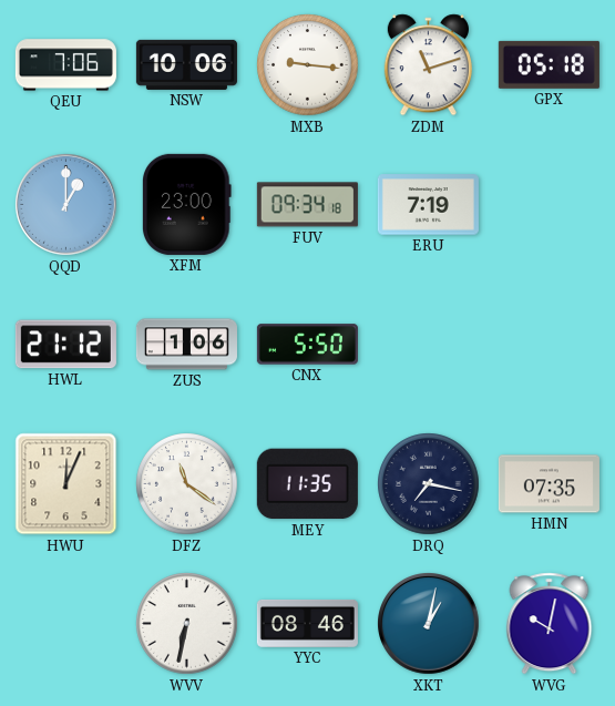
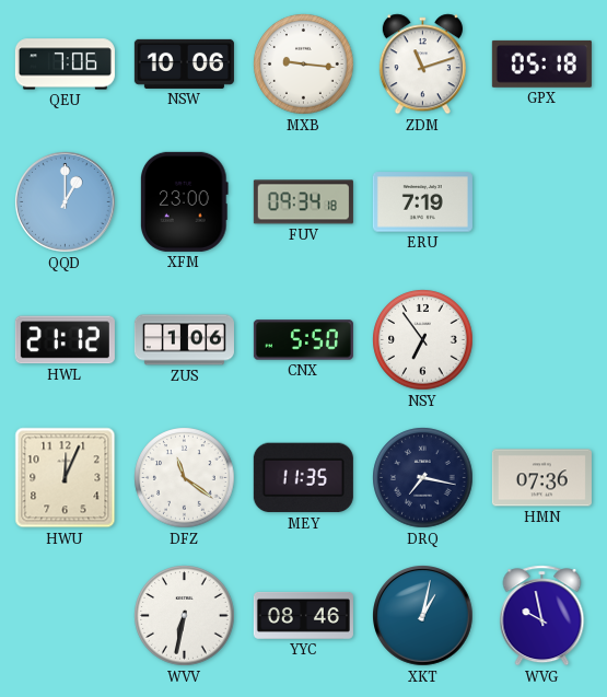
NSY: none -> 6:54 (423, 340)
HMN: 07:35 -> 07:36 (541, 478)
WVG: 10:02 -> 9:58 (542, 616)
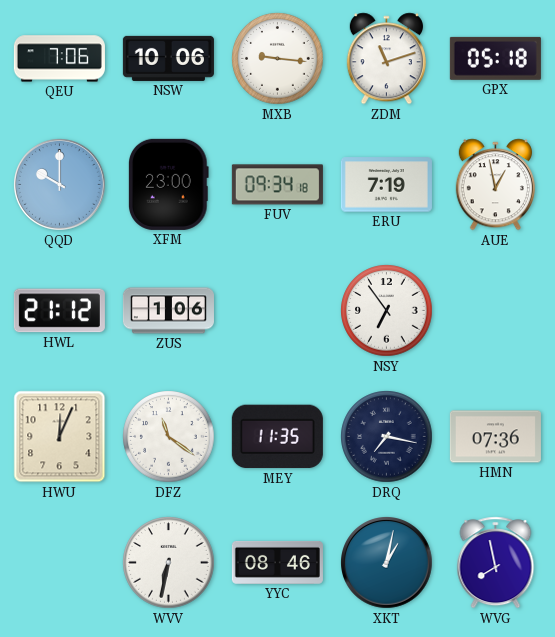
QQD: 1:00 -> 10:00 (60, 185)
AUE: none -> 12:58 (495, 185)
CNX: 5:50 -> none (303, 340)
WVG: 9:58 -> 7:58 (496, 563)
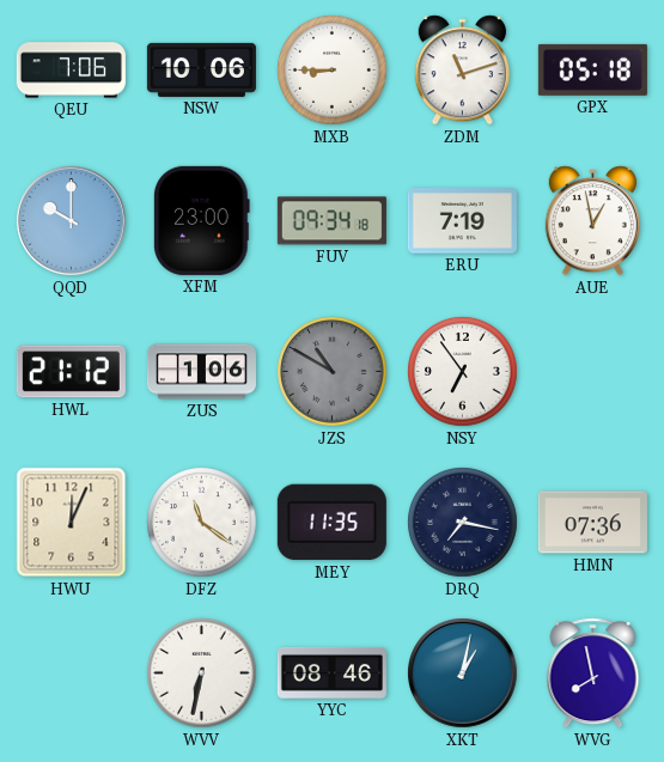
MXB: 9:16 -> 8:45 (333, 71)
JZS: none -> 10:50 (333, 372)
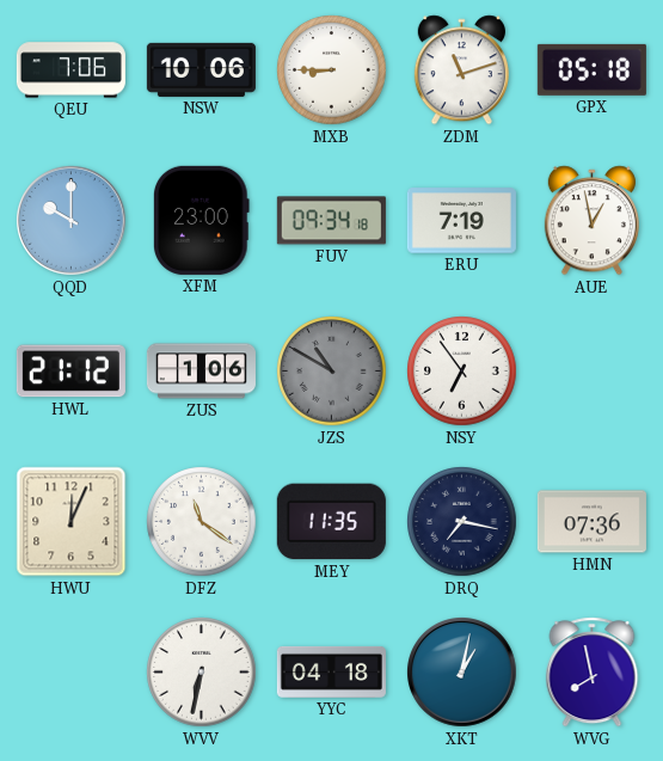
YYC: 08:46 -> 04:18 (331, 671)
